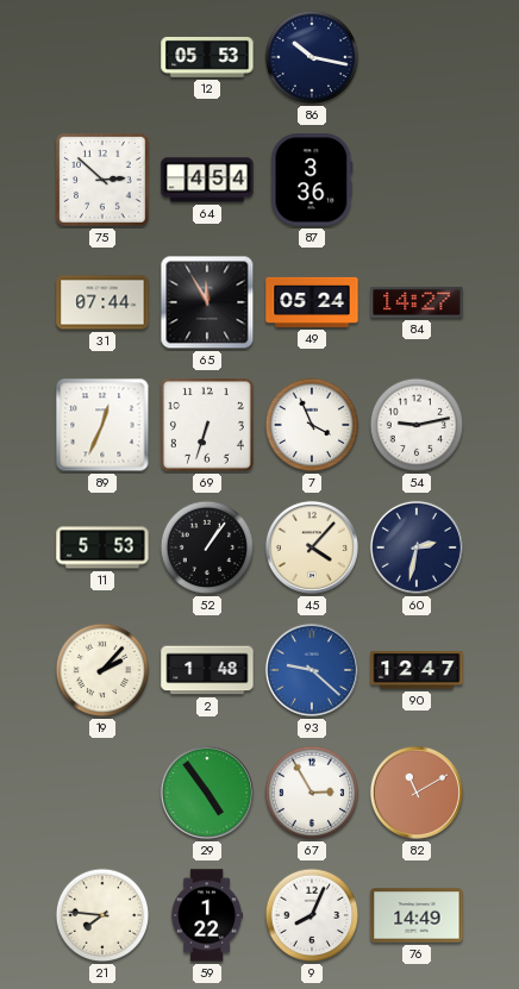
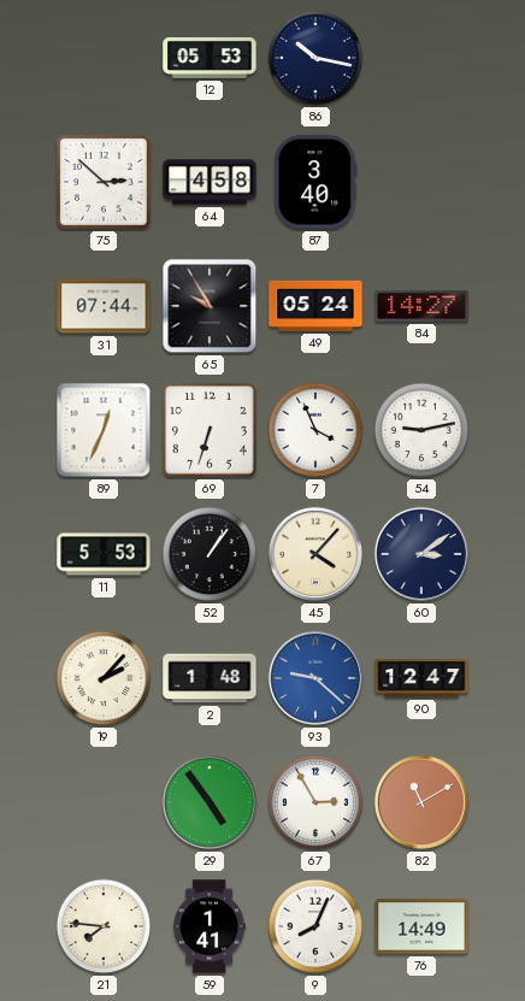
64: 4:54 -> 4:58 (210, 182)
87: 3:36 -> 3:40 (315, 182)
65: 11:55 -> 9:55 (210, 306)
60: 2:32 -> 3:09 (421, 554)
59: 1:22 -> 1:41 (210, 926)
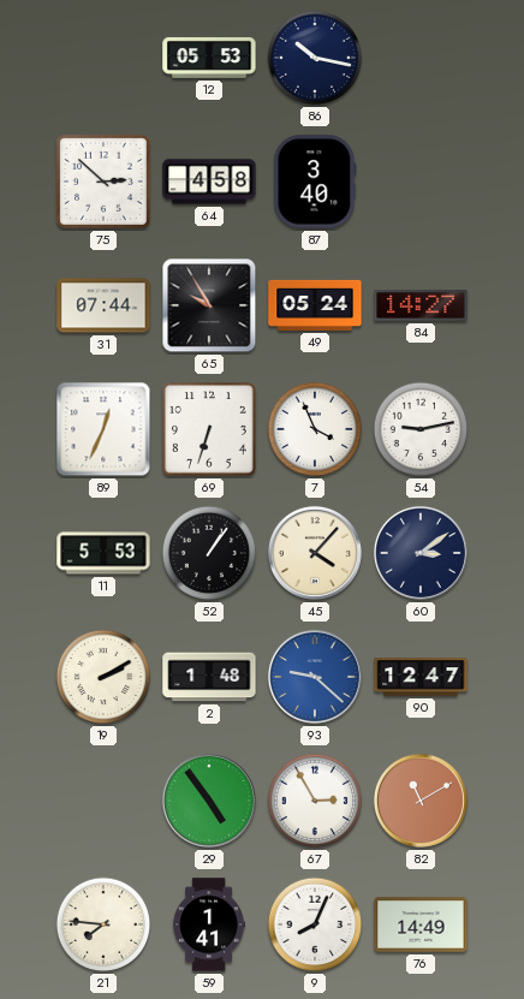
19: 2:07 -> 2:10 (103, 677)
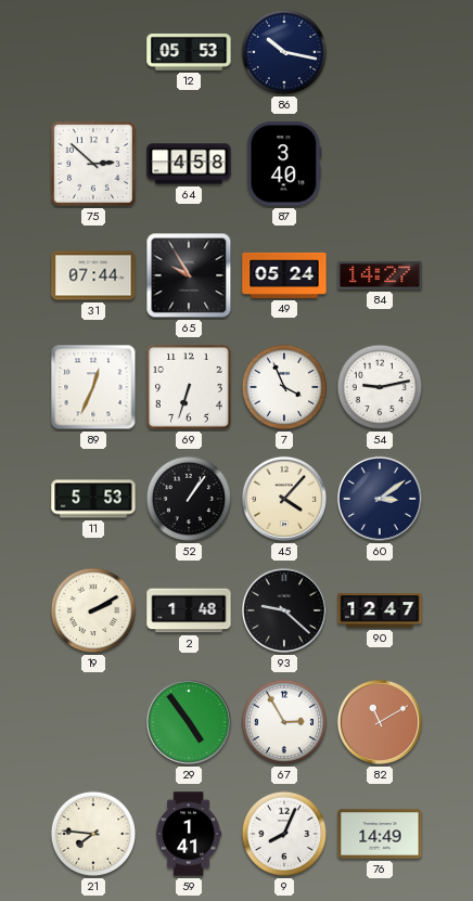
93 dial: blue -> black (284, 610)
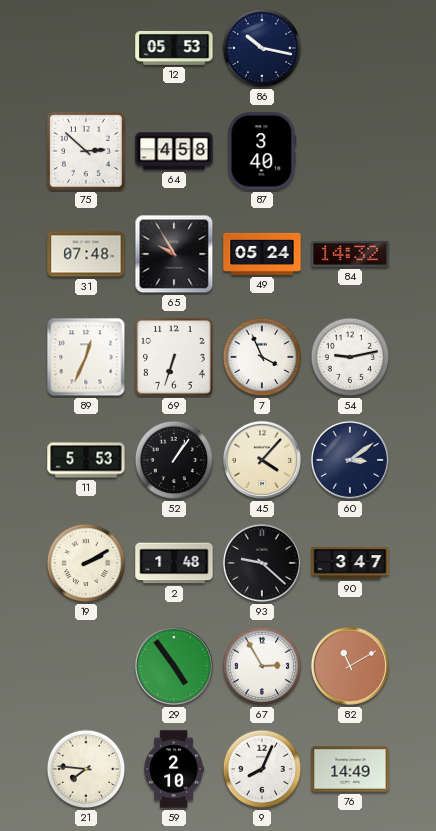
31: 07:44 -> 07:48 (86, 254)
84: 14:27 -> 14:32 (350, 254)
90: 12:47 -> 3:47 (350, 563)
59: 1:41 -> 2:10 (174, 769)
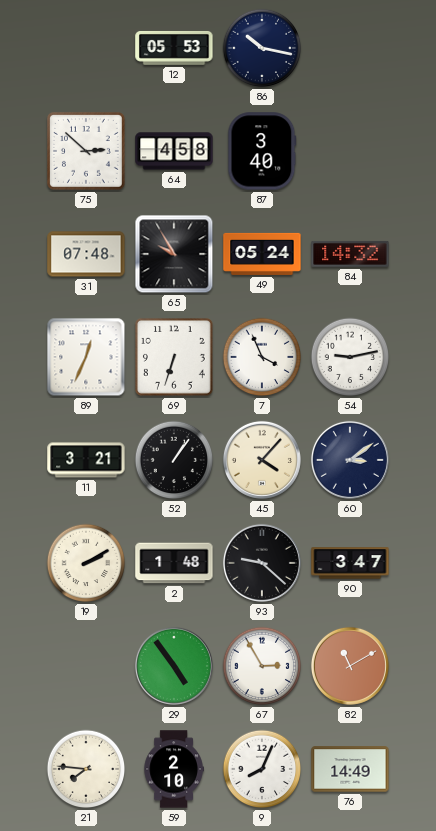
11: 5:53 -> 3:21 (86, 460)
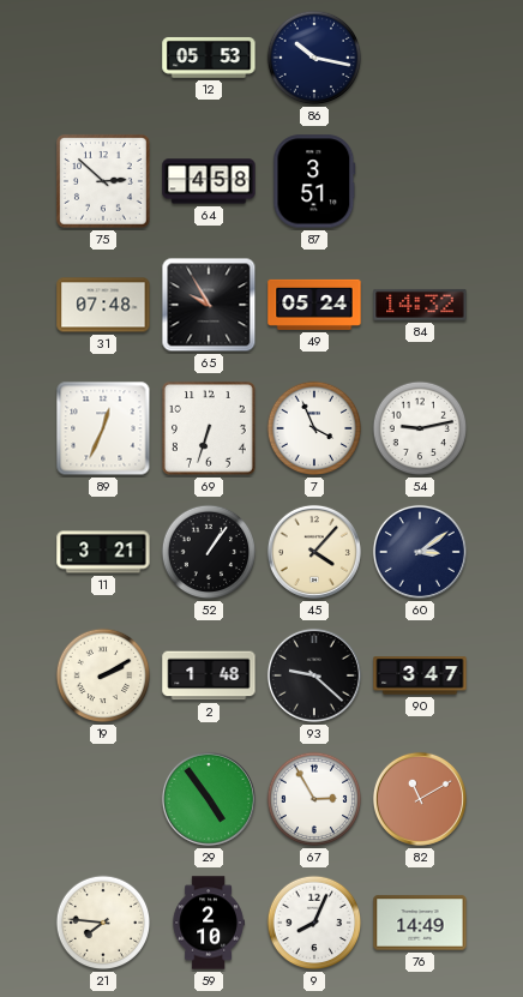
87: 3:40 -> 3:51 (314, 181)
